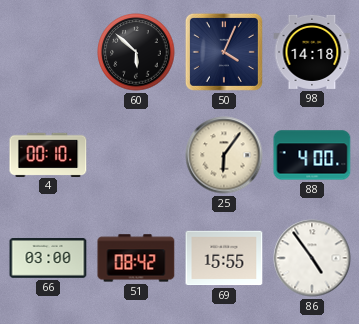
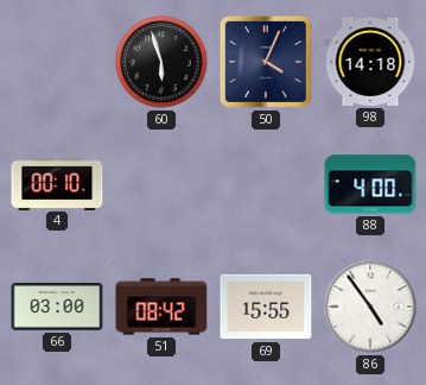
60: 5:52 -> 5:57 (161, 62)
25: 6:06 -> none (224, 155)
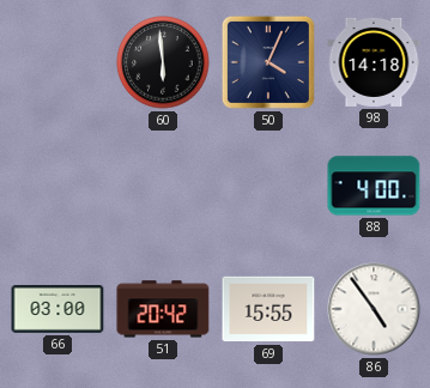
60: 5:57 -> 5:59 (163, 62)
4: 00:10 -> none (57, 183)
51: 08:42 -> 20:42 (163, 309)
